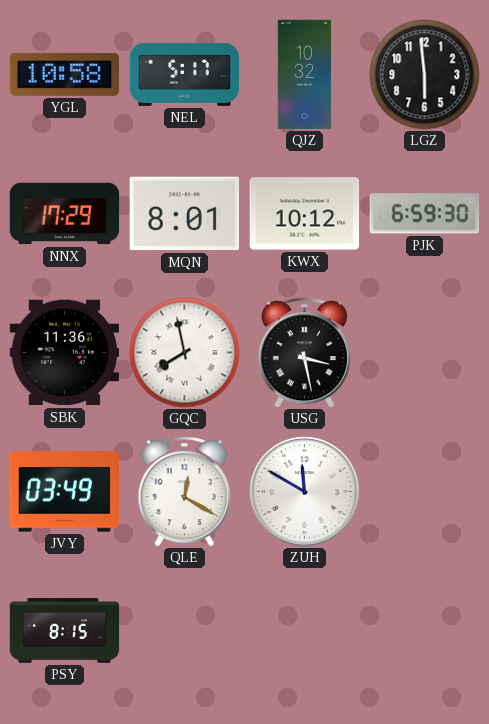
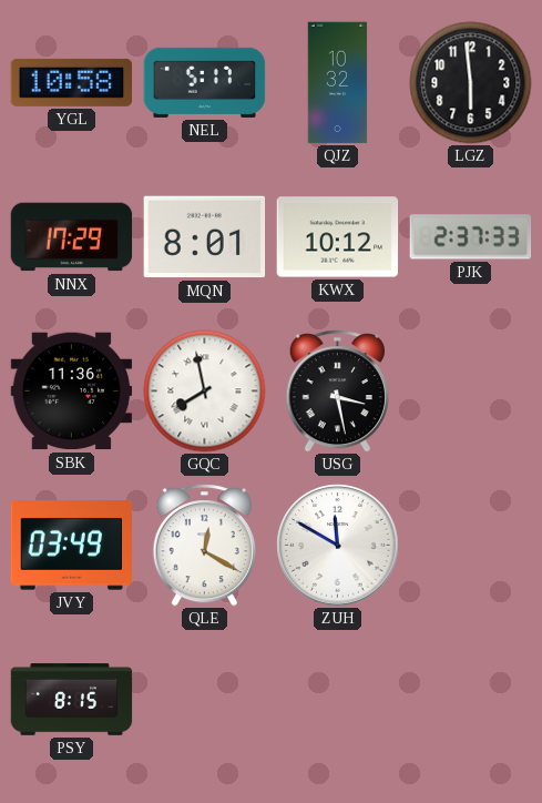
PJK: 6:59 -> 2:37 (471, 237)
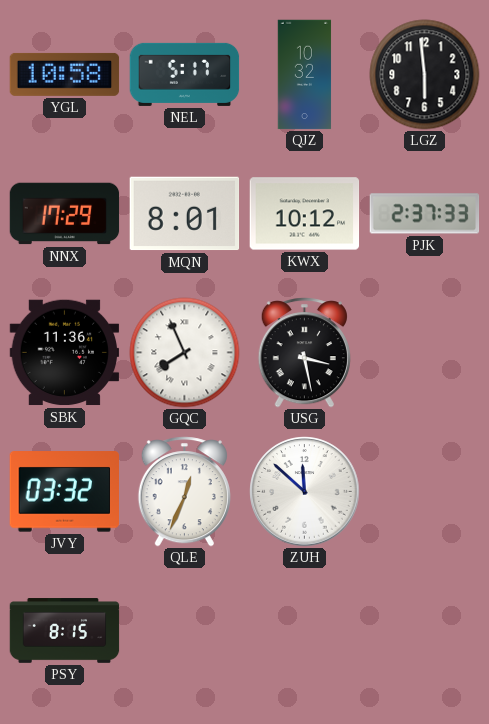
GQC: 7:58 -> 7:56 (185, 353)
JVY: 03:49 -> 03:32 (64, 492)
QLE: 12:20 -> 12:34 (184, 492)
ZUH: 11:50 -> 11:52 (305, 492)
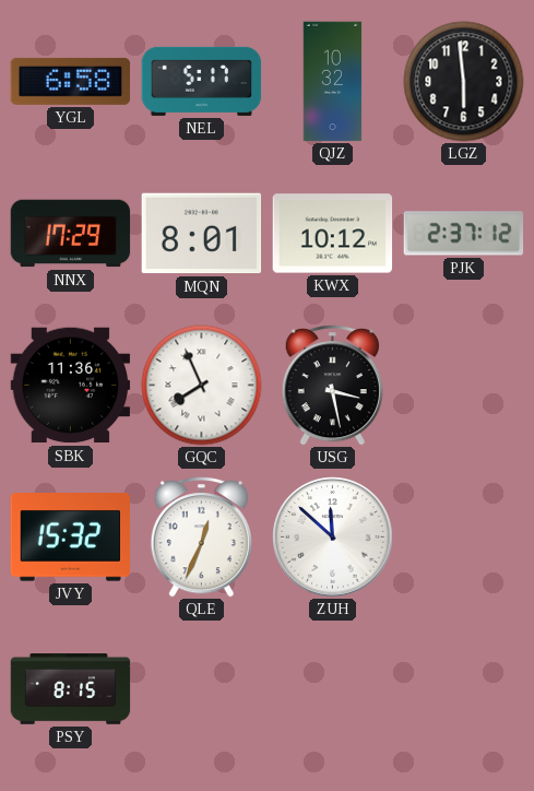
YGL: 10:58 -> 6:58 (71, 81)
PJK: 2:37:33 -> 2:37:12 (464, 234)
JVY: 03:32 -> 15:32 (70, 538)
